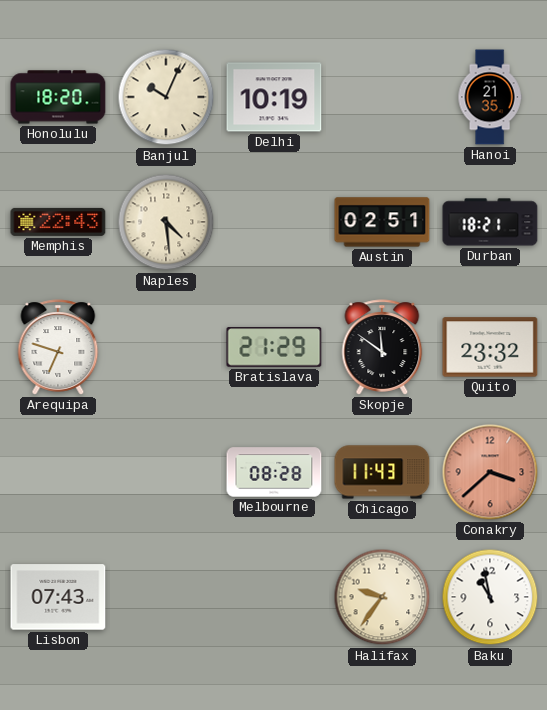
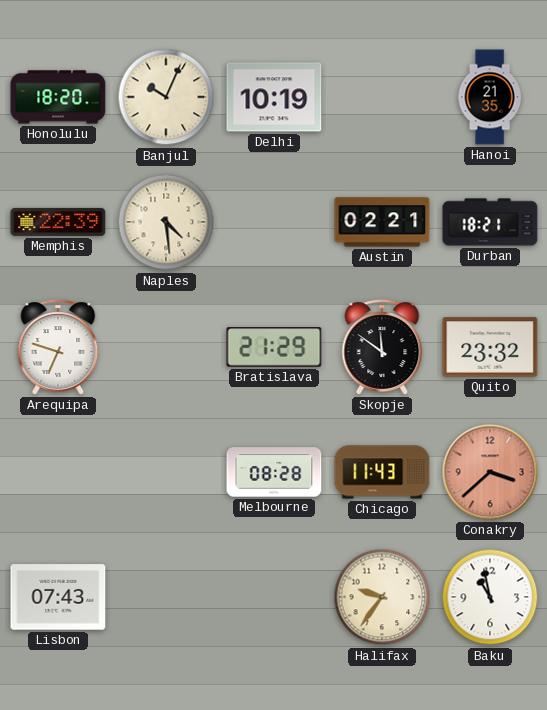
Memphis: 22:43 -> 22:39 (58, 222)
Austin: 02:51 -> 02:21 (382, 222)
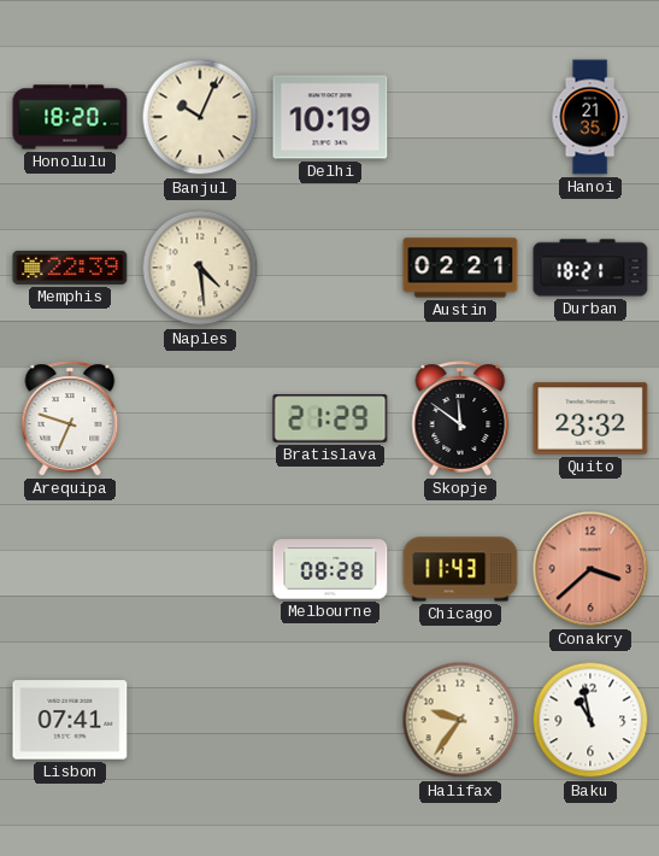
Lisbon: 07:43 -> 07:41 (70, 720)
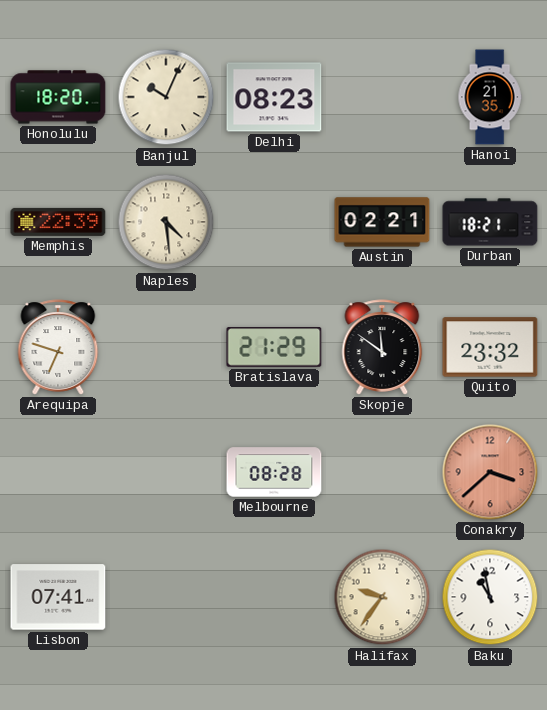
Delhi: 10:19 -> 08:23 (274, 97)
Chicago: 11:43 -> none (460, 569)
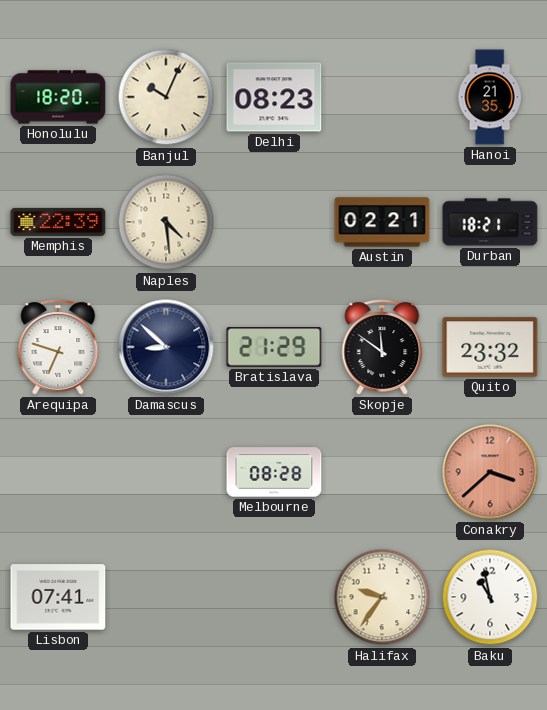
Damascus: none -> 8:52 (166, 347)
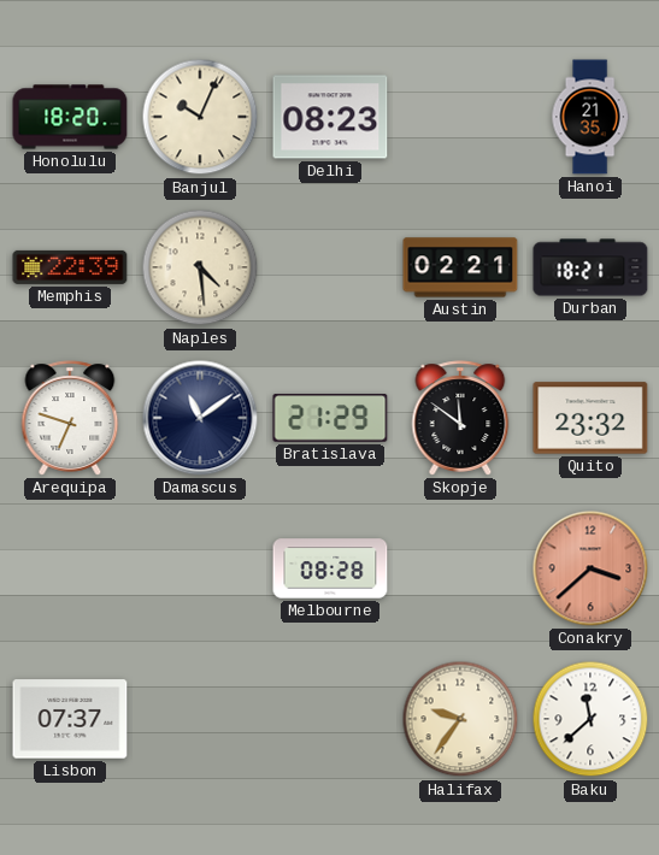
Damascus: 8:52 -> 11:09 (200, 418)
Lisbon: 07:41 -> 07:37 (70, 719)
Baku: 10:58 -> 11:38 (590, 719)
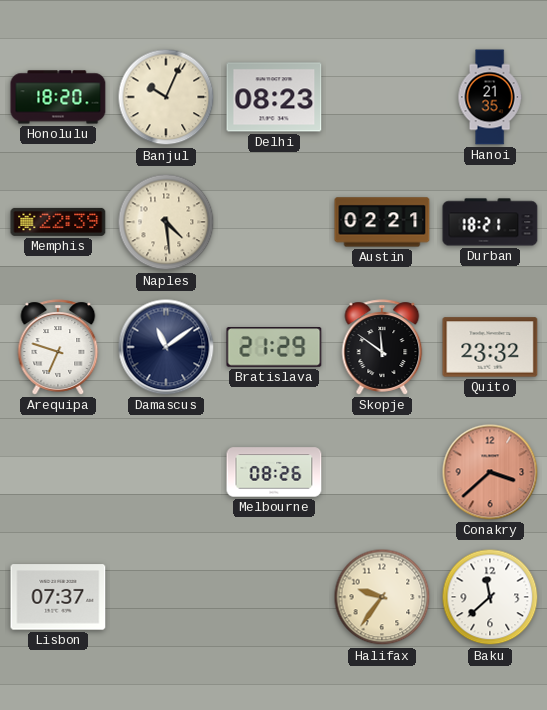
Melbourne: 08:28 -> 08:26 (274, 472)
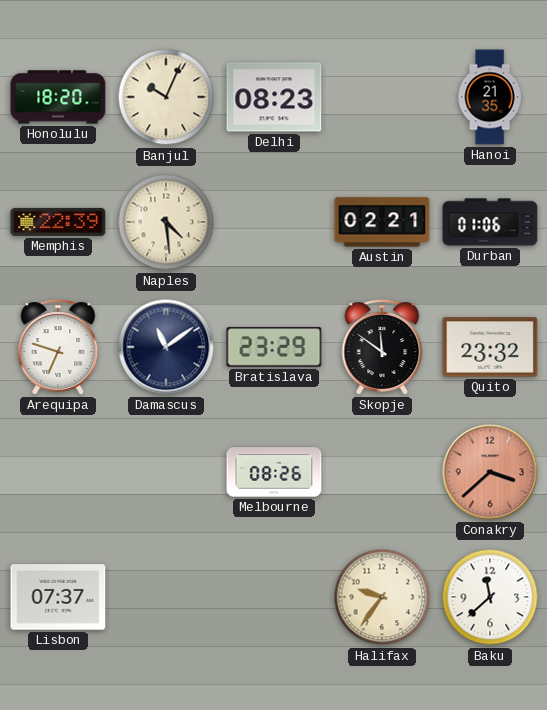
Durban: 18:21 -> 01:06 (490, 222)
Bratislava: 21:29 -> 23:29 (274, 347)
